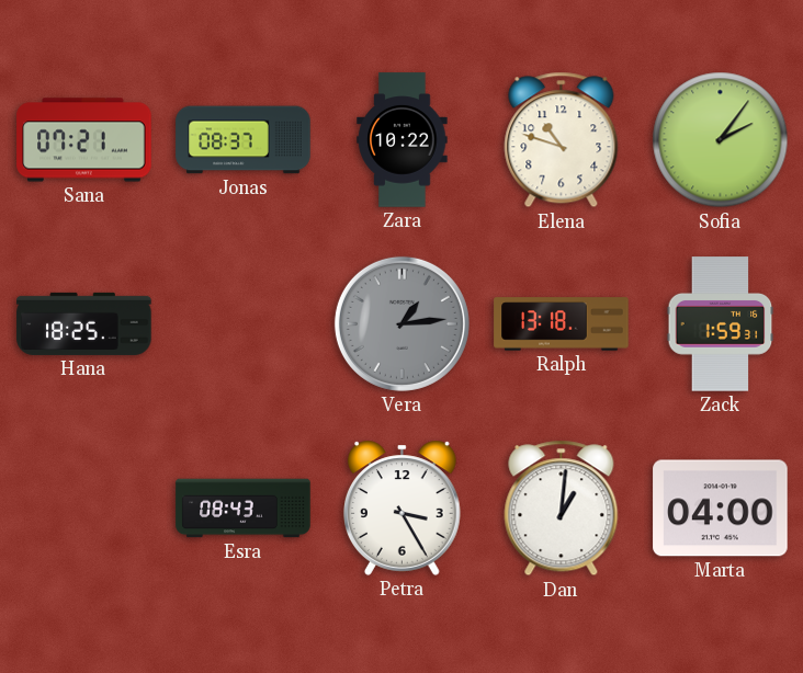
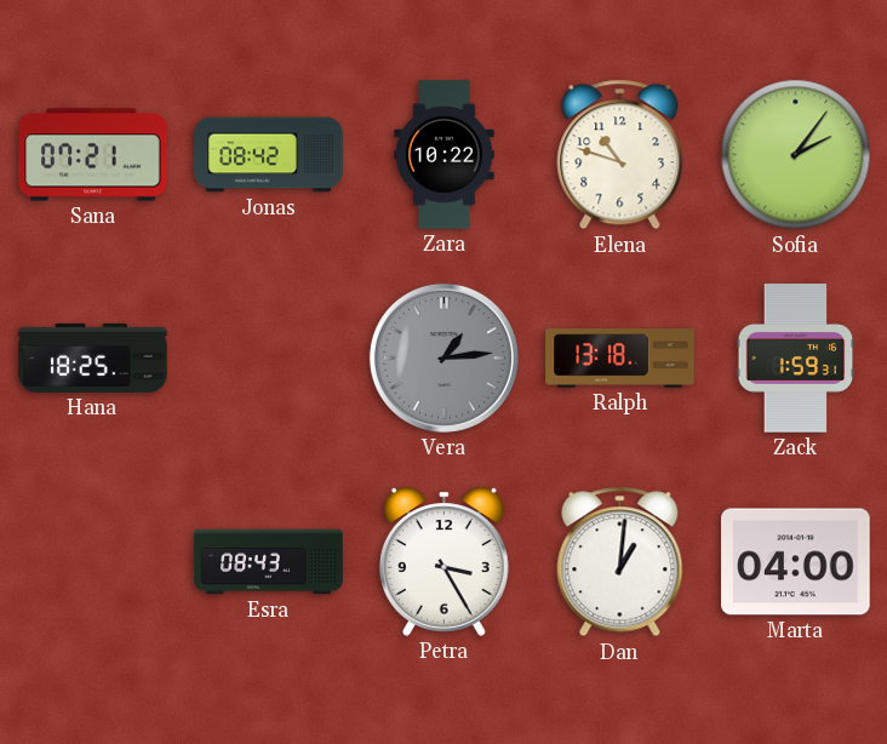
Jonas: 08:37 -> 08:42 (269, 155)
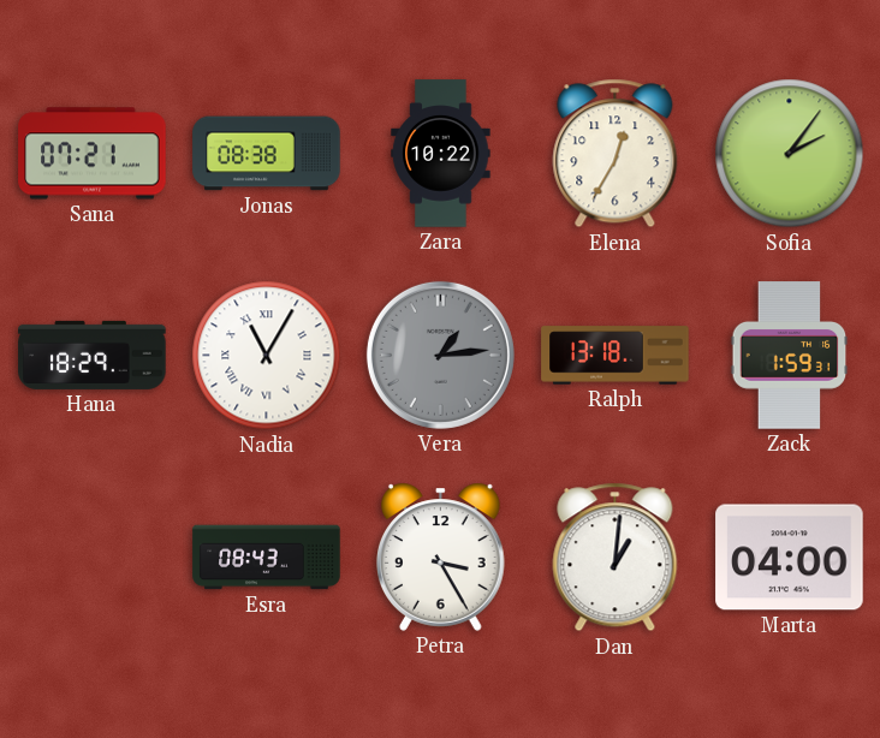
Jonas: 08:42 -> 08:38 (267, 154)
Elena: 10:48 -> 12:35 (616, 154)
Hana: 18:25 -> 18:29 (93, 355)
Nadia: none -> 11:05 (267, 356)
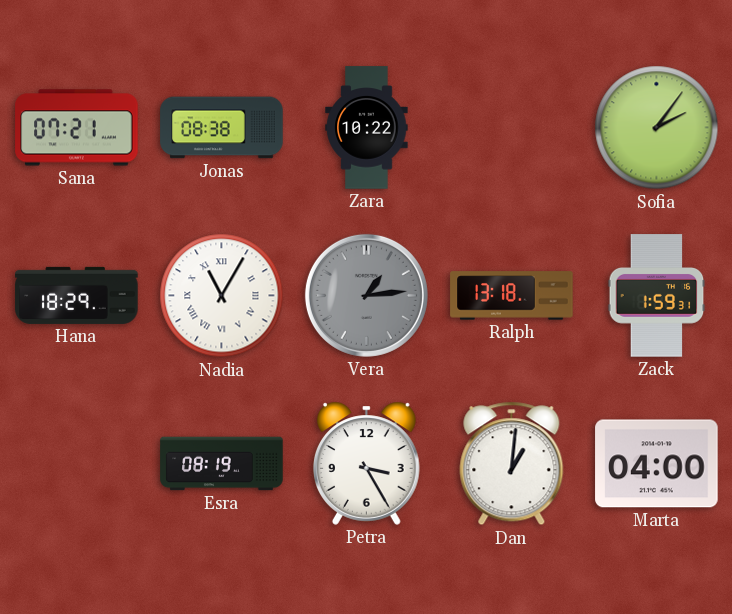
Elena: 12:35 -> none (616, 154)
Esra: 08:43 -> 08:19 (222, 464)
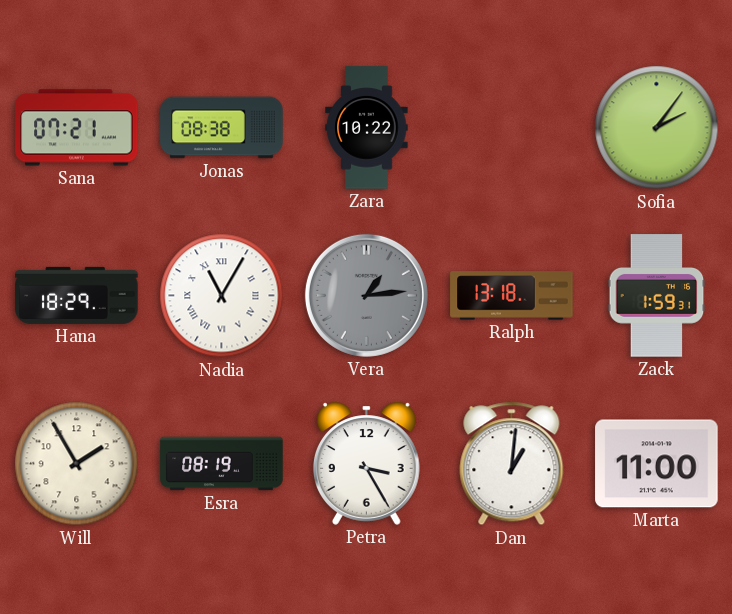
Will: none -> 1:55 (77, 464)
Marta: 04:00 -> 11:00 (657, 464)
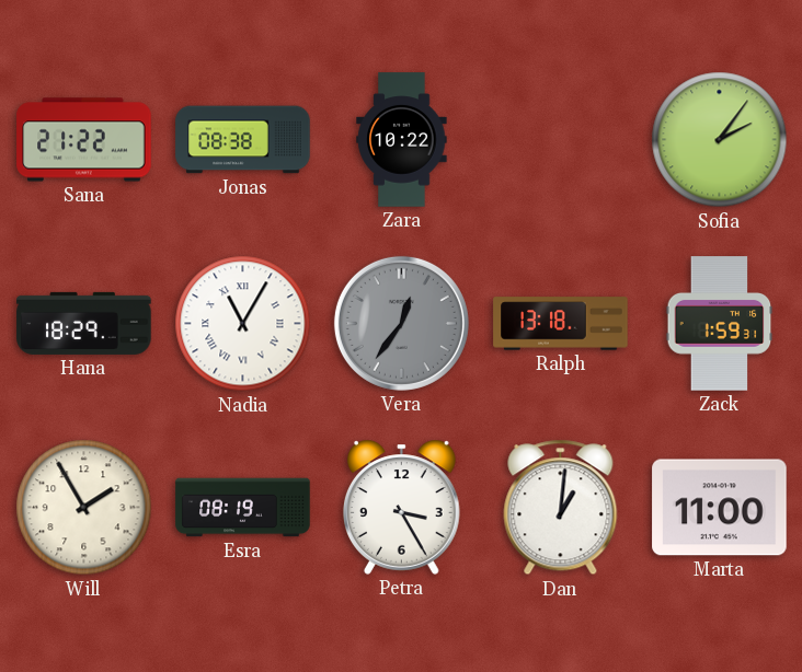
Sana: 07:21 -> 21:22 (84, 140)
Vera: 1:14 -> 12:36 (401, 323)
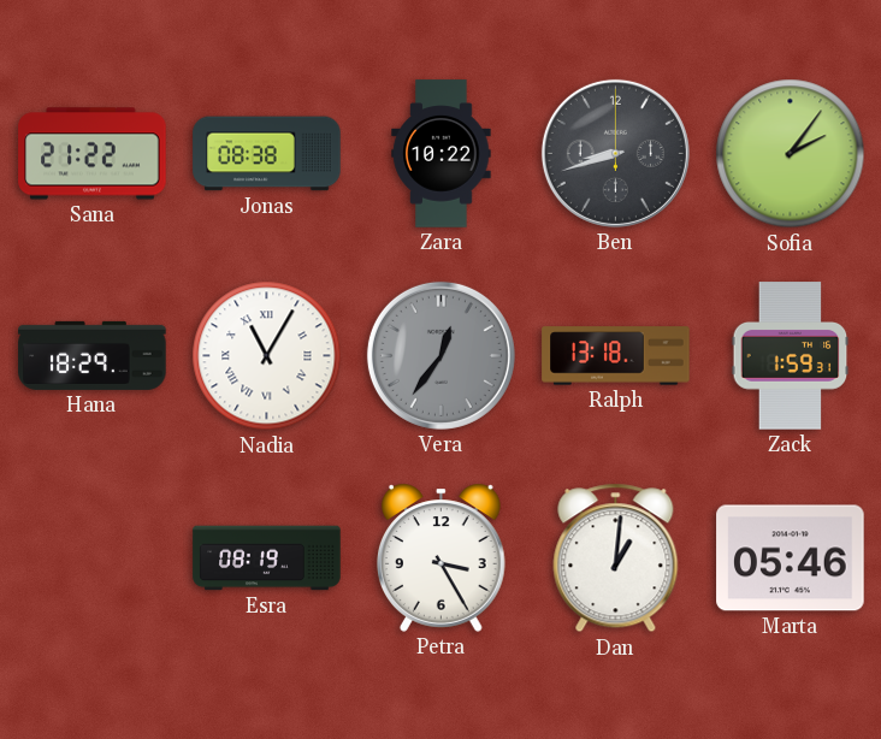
Ben: none -> 8:42 (615, 153)
Will: 1:55 -> none (84, 508)
Marta: 11:00 -> 05:46 (791, 558)
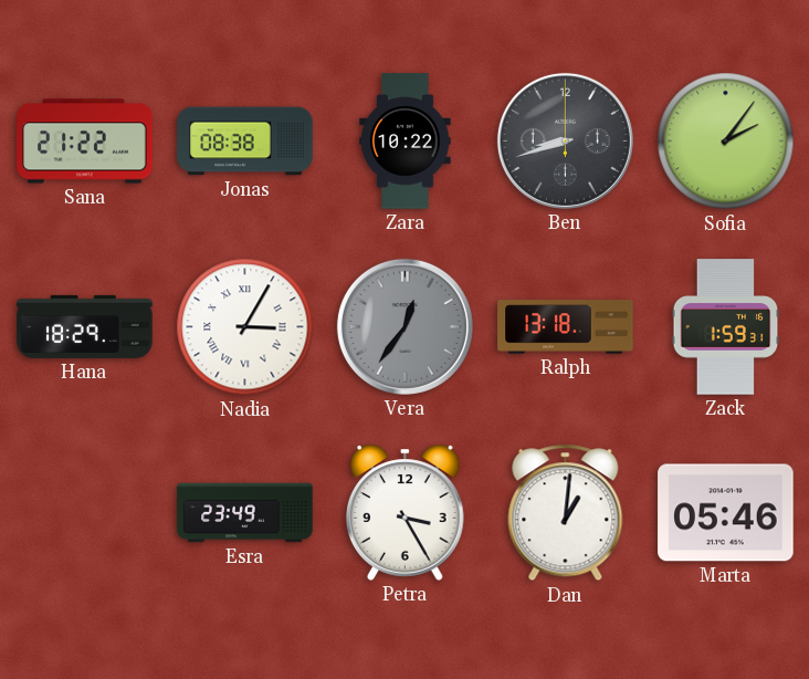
Nadia: 11:05 -> 3:05 (245, 327)
Esra: 08:19 -> 23:49 (245, 513)
